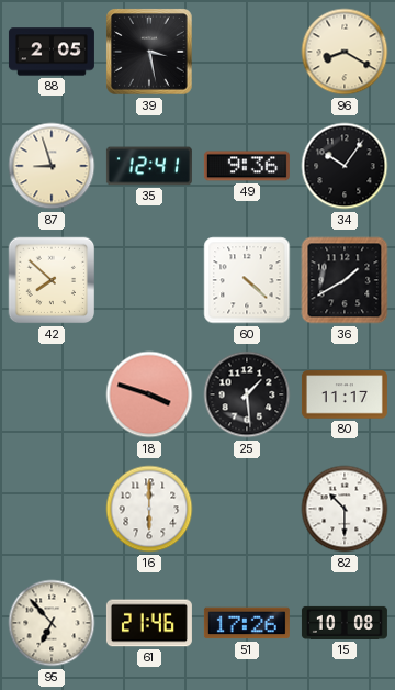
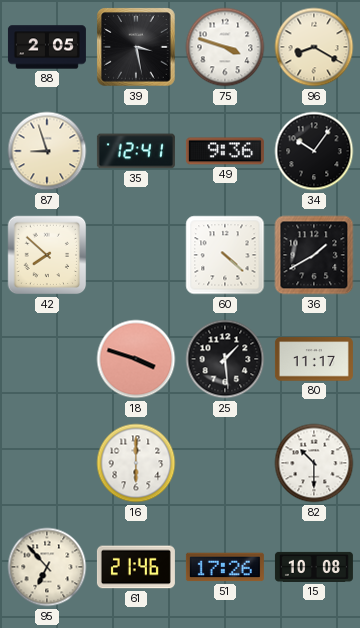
75: none -> 3:48 (225, 47)
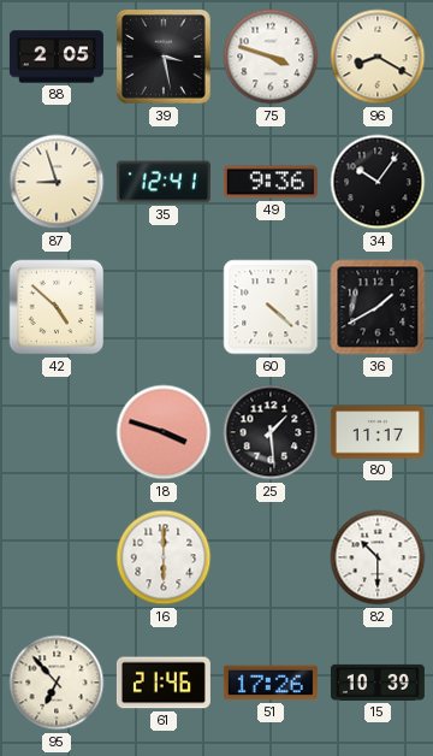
42: 7:52 -> 4:52 (57, 307)
15: 10:08 -> 10:39 (378, 683)
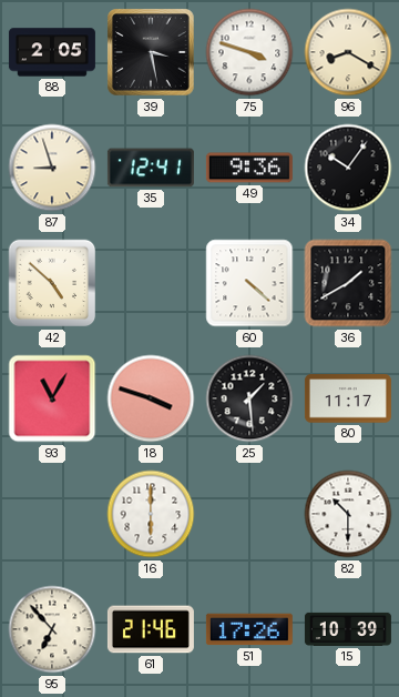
93: none -> 11:05 (52, 398)
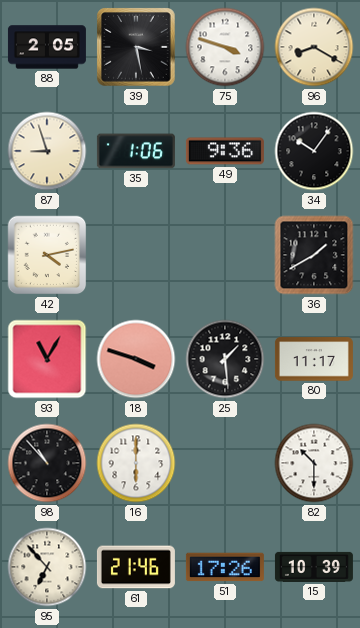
35: 12:41 -> 1:06 (136, 151)
42: 4:52 -> 4:13 (47, 255)
60: 4:22 -> none (249, 283)
98: none -> 10:53 (47, 463)
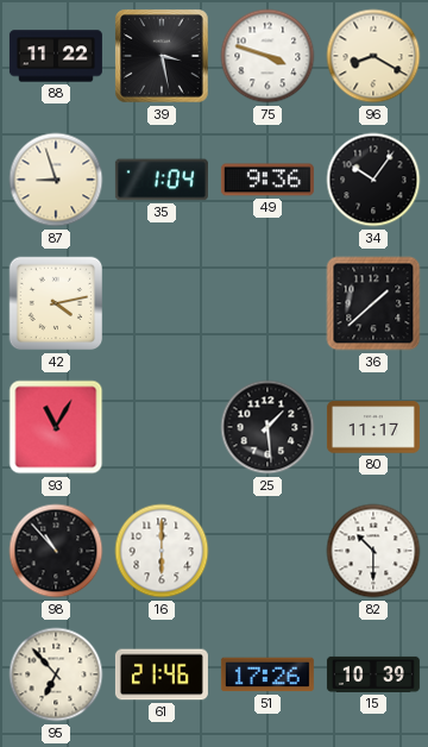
88: 2:05 -> 11:22 (56, 56)
35: 1:06 -> 1:04 (162, 180)
36: 1:40 -> 1:38 (373, 303)
18: 3:48 -> none (136, 359)
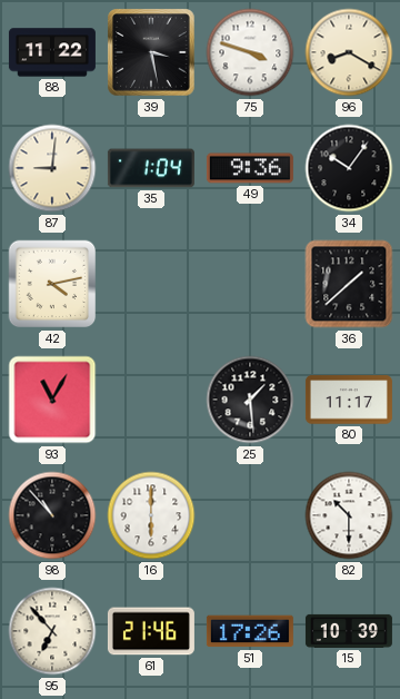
87: 8:57 -> 9:01 (52, 168)
